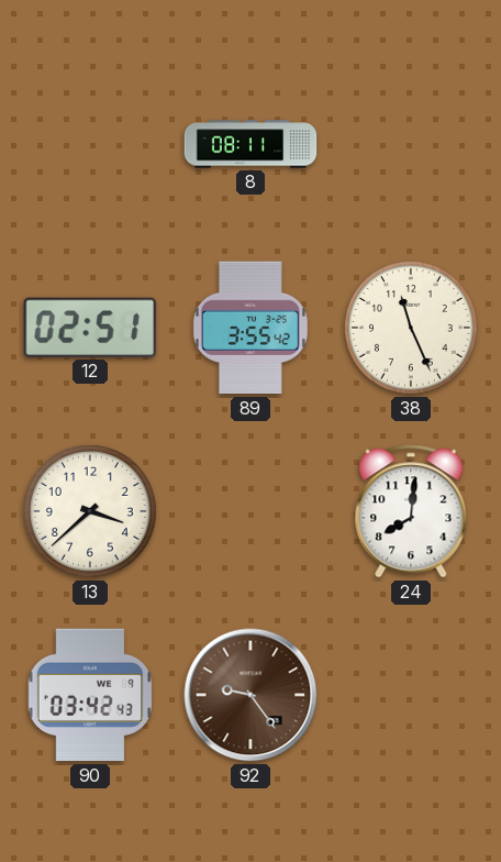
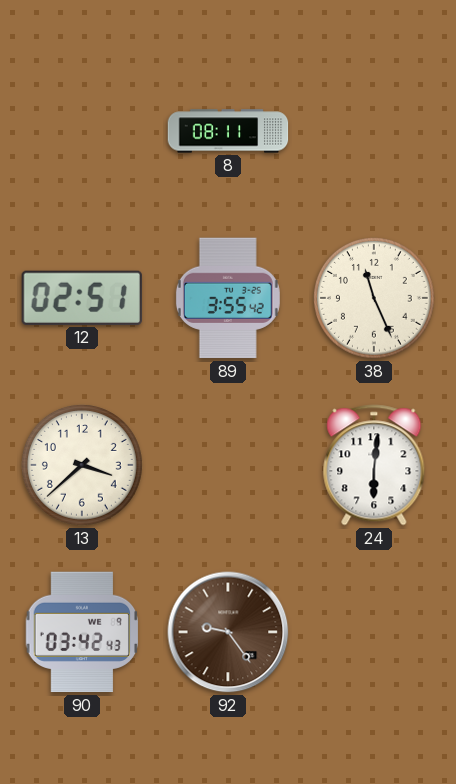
24: 8:01 -> 6:01 (374, 465)
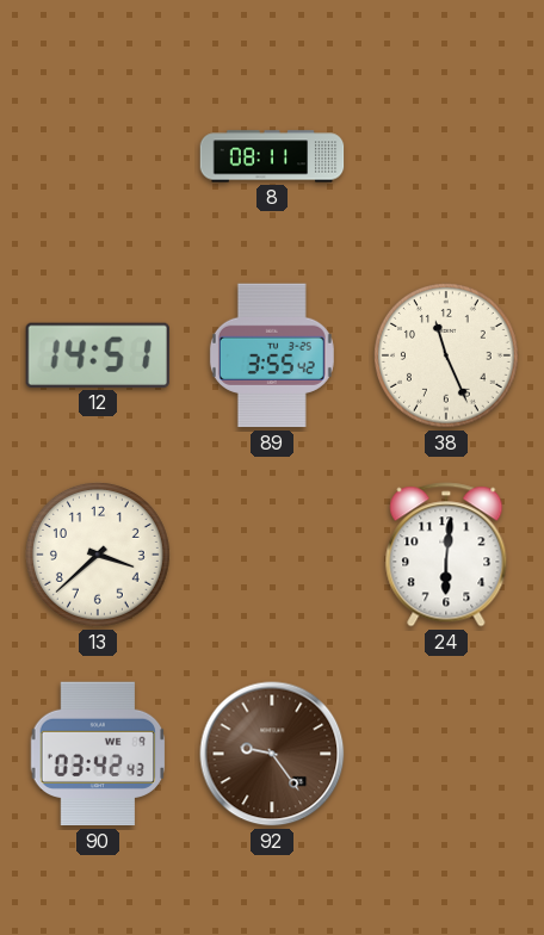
12: 02:51 -> 14:51 (98, 355)
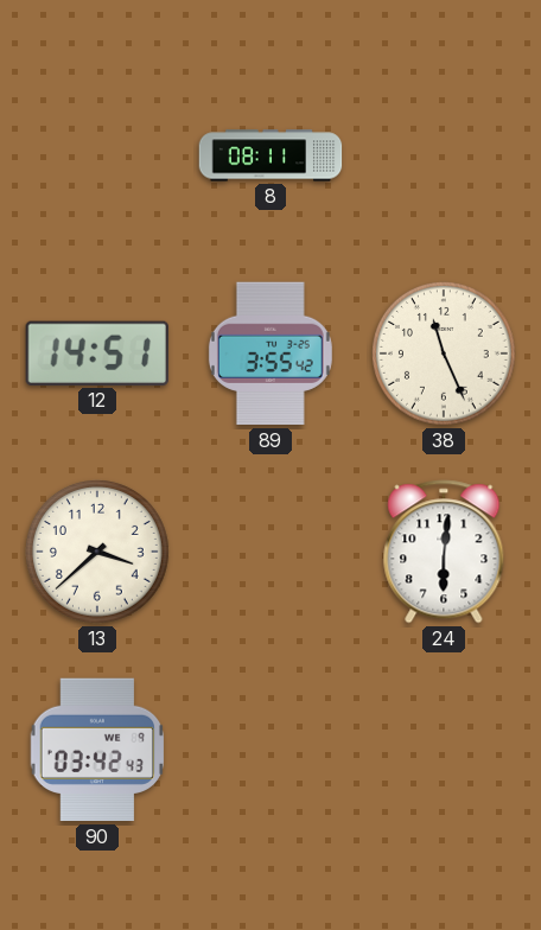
92: 9:24 -> none (272, 754)
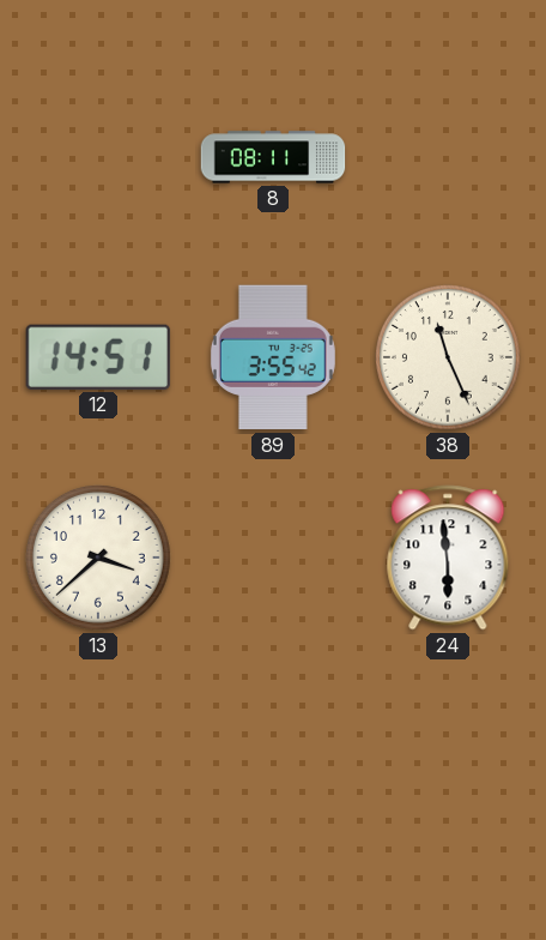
24: 6:01 -> 5:59 (448, 558)
90: 03:42 -> none (97, 750)
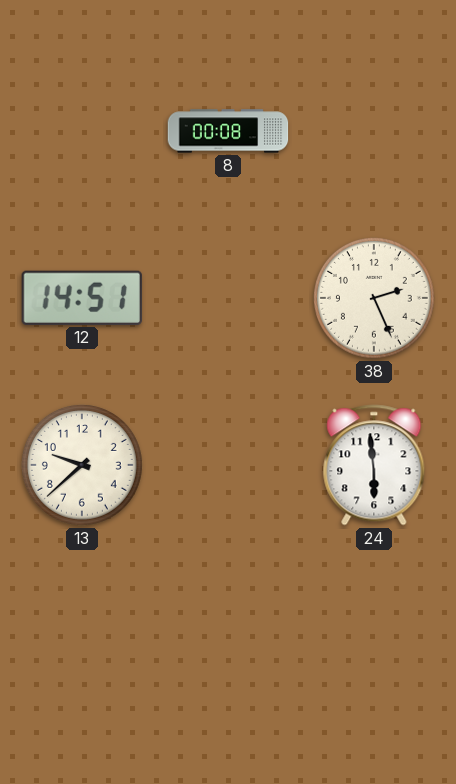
8: 08:11 -> 00:08 (228, 131)
89: 3:55 -> none (273, 357)
38: 11:26 -> 2:26 (374, 298)
13: 3:38 -> 9:38 (82, 465)
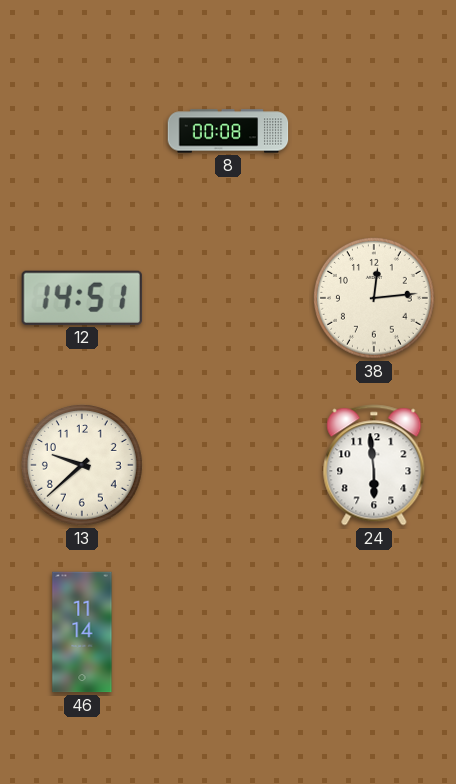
38: 2:26 -> 12:14 (374, 298)
46: none -> 11:14 (82, 632)
